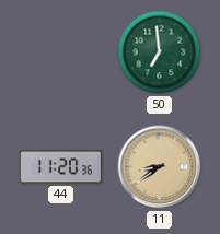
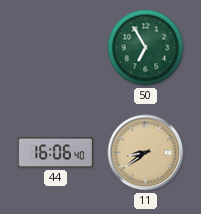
50: 6:59 -> 6:55 (146, 48)
44: 11:20 -> 16:06 (55, 153)
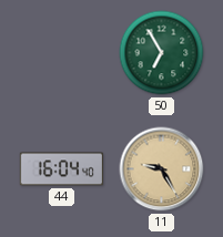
44: 16:06 -> 16:04 (61, 169)
11: 8:39 -> 9:25 (162, 169)
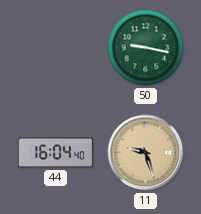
50: 6:55 -> 9:17 (146, 48)
11: 9:25 -> 9:27 (146, 153)
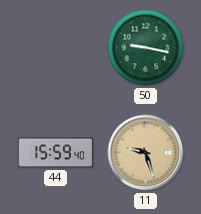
44: 16:04 -> 15:59 (55, 153)
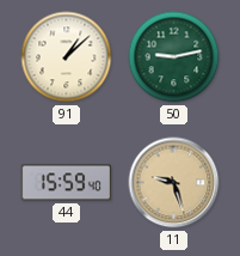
91: none -> 1:08 (67, 57)
50: 9:17 -> 9:13 (174, 57)
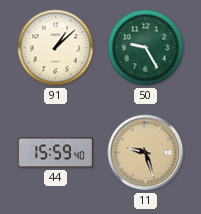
50: 9:13 -> 9:25 (146, 48)
